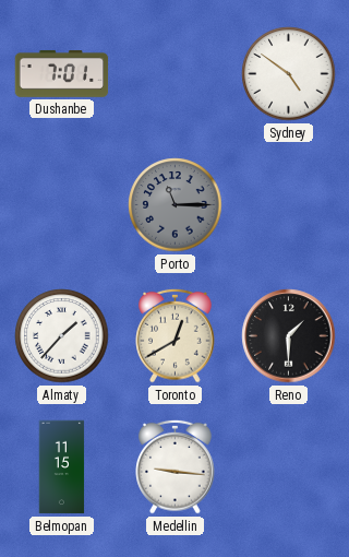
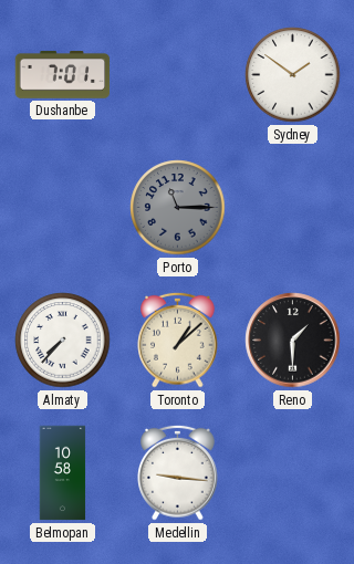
Sydney: 4:51 -> 1:51 (293, 75)
Almaty: 1:37 -> 7:37 (63, 341)
Toronto: 12:40 -> 1:08 (178, 340)
Belmopan: 11:15 -> 10:58 (63, 473)
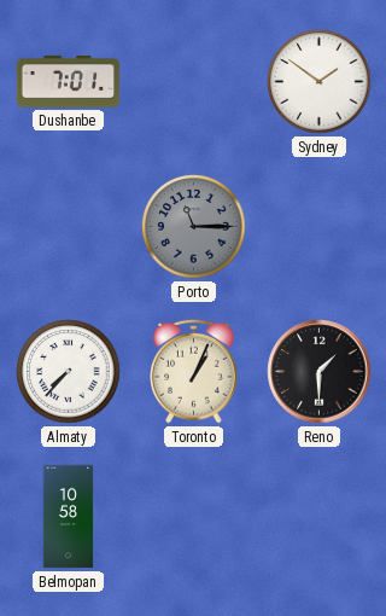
Toronto: 1:08 -> 1:04 (194, 371)
Medellin: 9:16 -> none (178, 472)
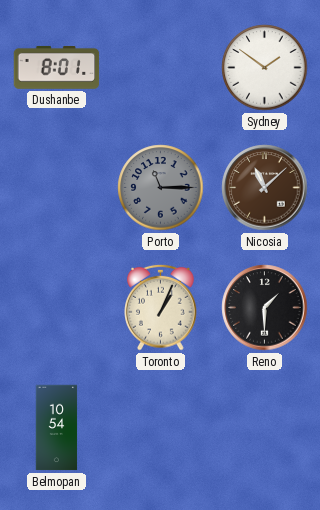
Dushanbe: 7:01 -> 8:01 (57, 67)
Nicosia: none -> 11:08 (265, 188)
Almaty: 7:37 -> none (69, 372)
Belmopan: 10:58 -> 10:54 (57, 428)
